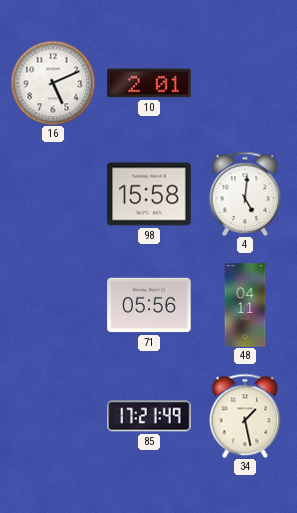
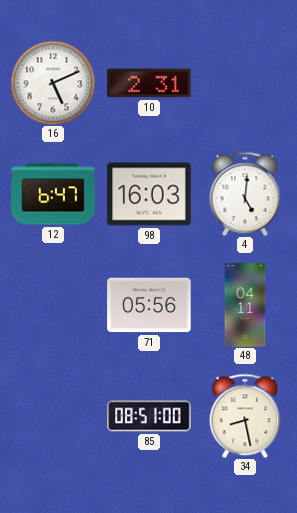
10: 2:01 -> 2:31 (149, 83)
12: none -> 6:47 (53, 194)
98: 15:58 -> 16:03 (149, 194)
85: 17:21 -> 08:51 (149, 416)
34: 1:28 -> 8:28 (245, 416)
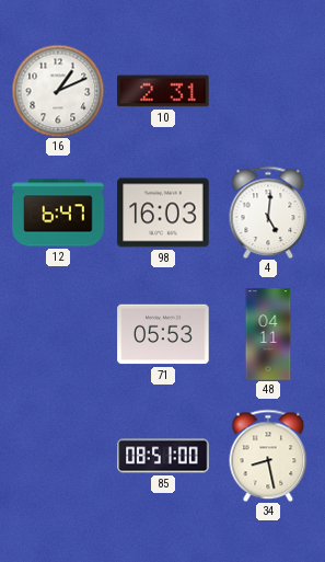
16: 5:11 -> 1:11 (58, 91)
71: 05:56 -> 05:53 (163, 334)
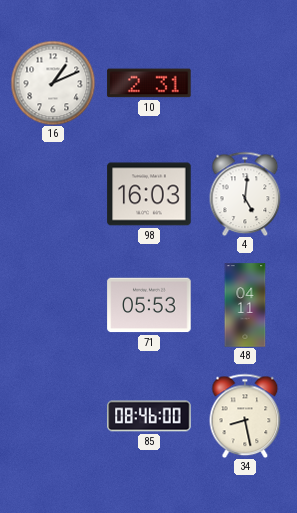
12: 6:47 -> none (58, 213)
85: 08:51 -> 08:46 (149, 416)
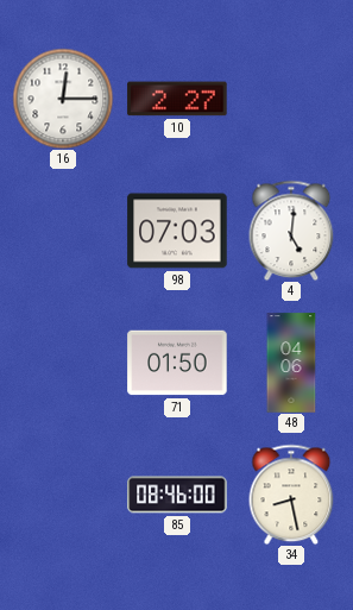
16: 1:11 -> 12:15 (63, 99)
10: 2:31 -> 2:27 (177, 99)
98: 16:03 -> 07:03 (177, 231)
71: 05:53 -> 01:50 (177, 363)
48: 04:11 -> 04:06 (291, 363)
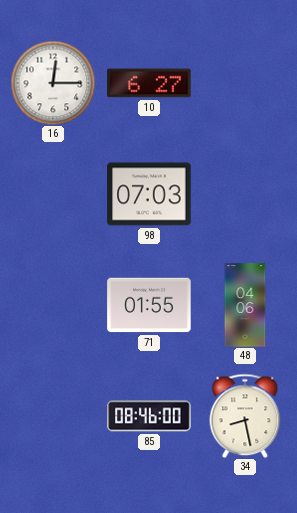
10: 2:27 -> 6:27 (149, 83)
4: 5:01 -> none (291, 231)
71: 01:50 -> 01:55 (149, 305)
